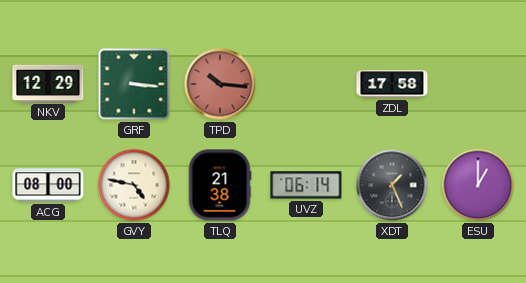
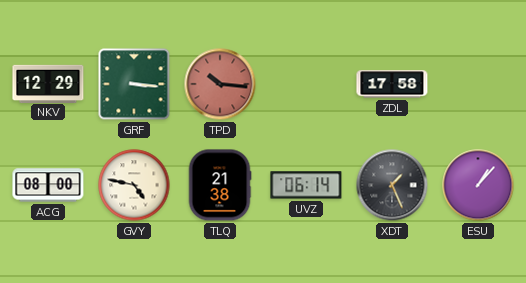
ESU: 1:00 -> 1:07 (478, 185)
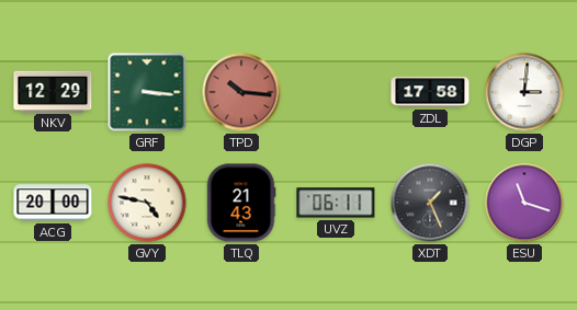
DGP: none -> 3:01 (524, 92)
ACG: 08:00 -> 20:00 (53, 203)
TLQ: 21:38 -> 21:43 (241, 203)
UVZ: 06:14 -> 06:11 (336, 203)
ESU: 1:07 -> 11:18 (524, 203)
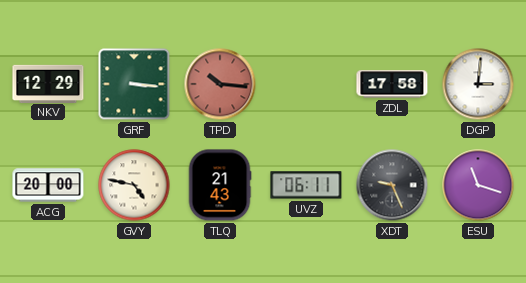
XDT: 1:26 -> 9:26 (392, 185)
